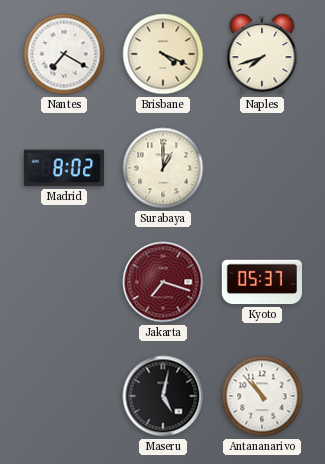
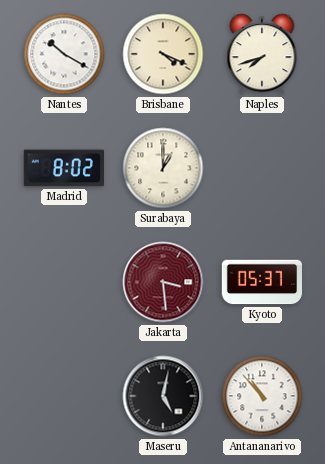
Nantes: 7:20 -> 10:20 (64, 54)
Jakarta: 7:18 -> 3:29 (163, 282)
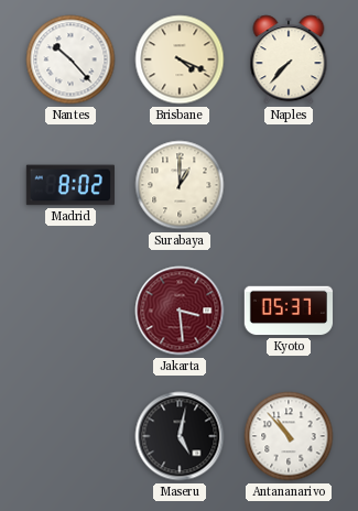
Nantes: 10:20 -> 10:23 (70, 59)
Naples: 7:42 -> 7:37 (289, 59)
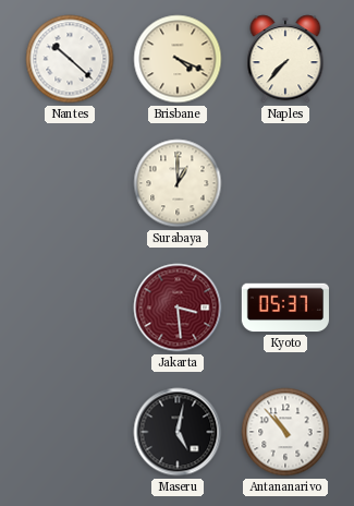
Nantes: 10:23 -> 10:22 (70, 59)
Madrid: 8:02 -> none (69, 185)
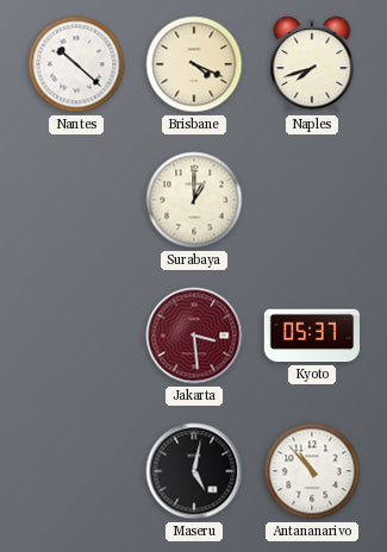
Naples: 7:37 -> 7:42 (312, 64)
